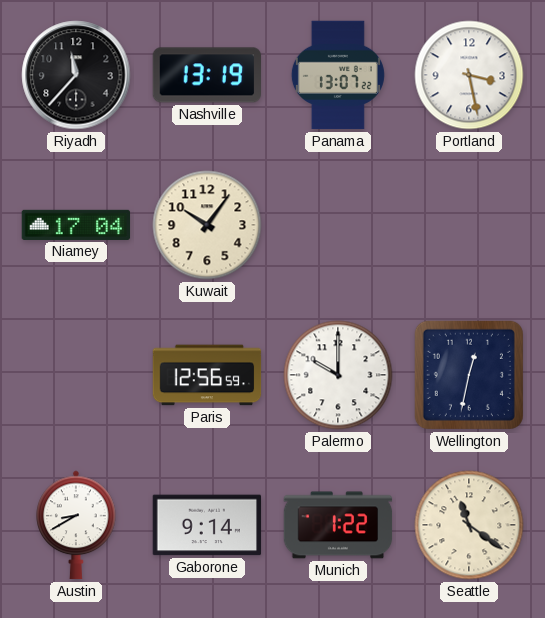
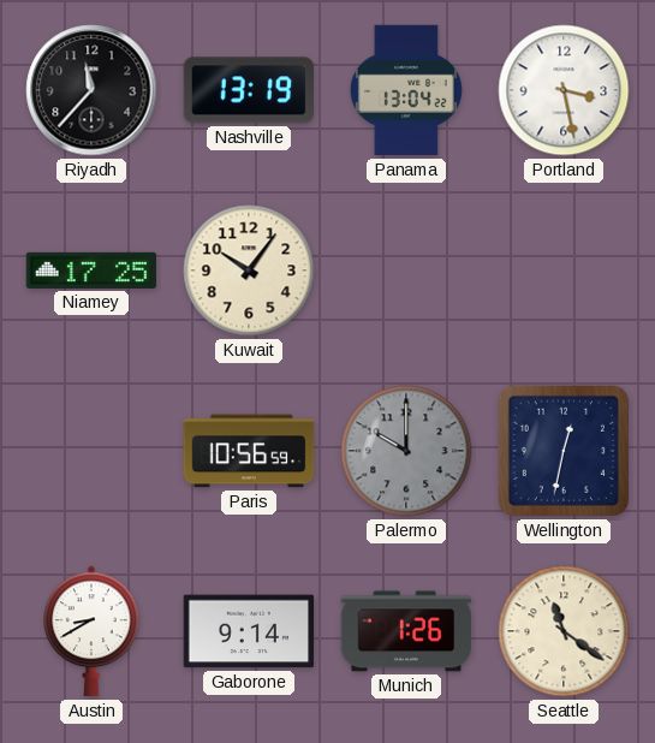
Panama: 13:07 -> 13:04 (406, 90)
Niamey: 17:04 -> 17:25 (91, 271)
Paris: 12:56 -> 10:56 (249, 451)
Palermo dial: white -> grey (406, 451)
Munich: 1:22 -> 1:26 (406, 631)
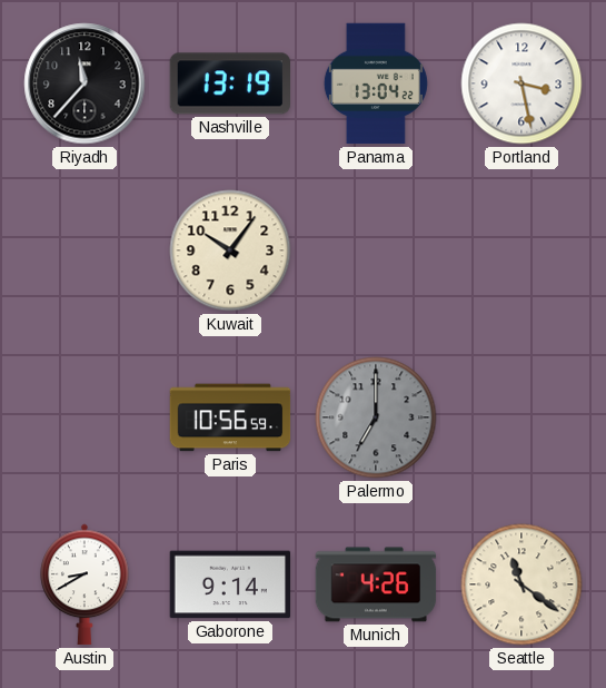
Niamey: 17:25 -> none (91, 271)
Palermo: 10:00 -> 7:00 (376, 417)
Wellington: 12:32 -> none (564, 451)
Munich: 1:26 -> 4:26 (376, 584)
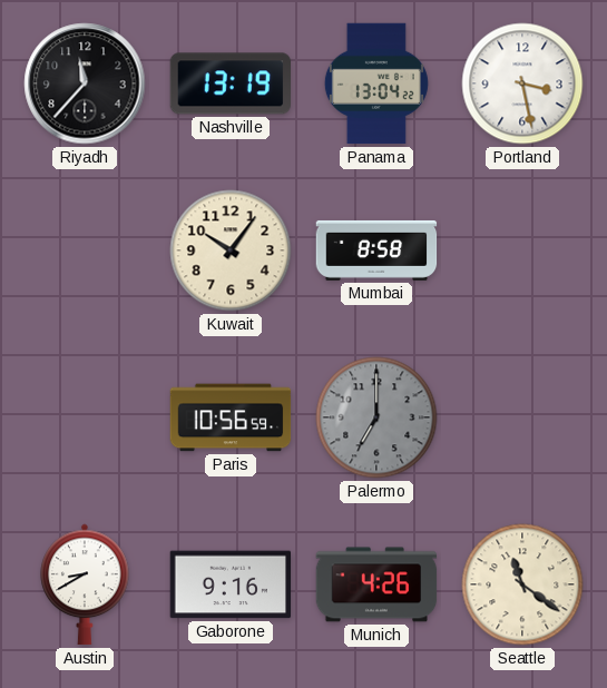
Mumbai: none -> 8:58 (376, 250)
Gaborone: 9:14 -> 9:16 (231, 584)
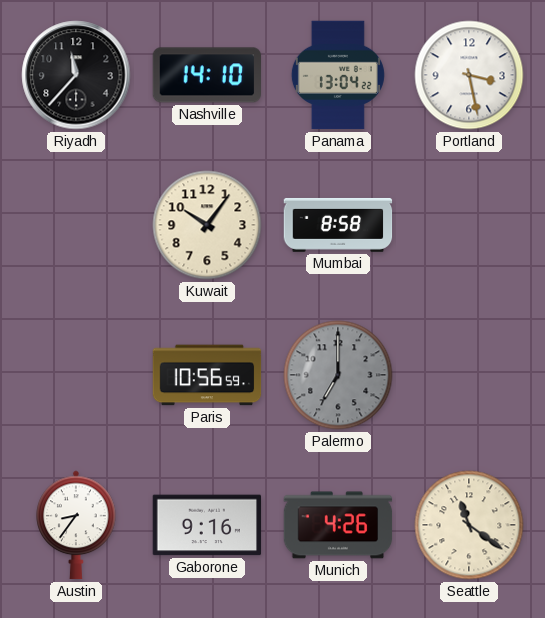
Nashville: 13:19 -> 14:10 (206, 75)
Austin: 8:40 -> 8:36 (76, 525)
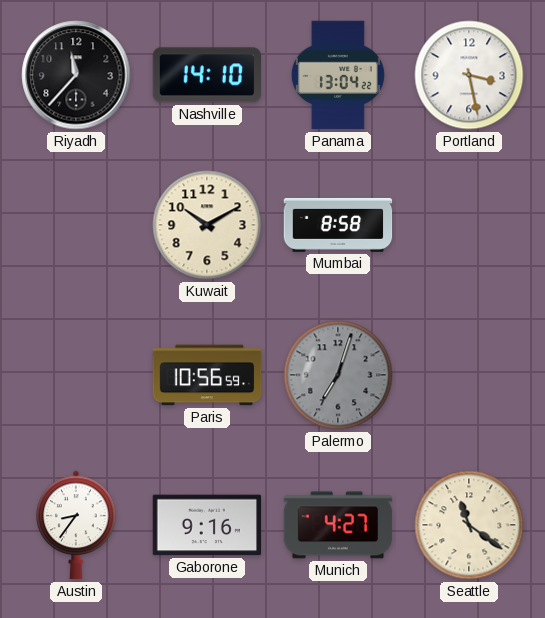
Kuwait: 10:06 -> 10:10 (207, 225)
Palermo: 7:00 -> 7:03 (338, 375)
Munich: 4:26 -> 4:27 (338, 525)
